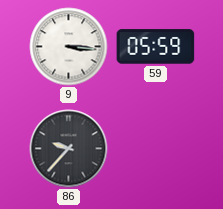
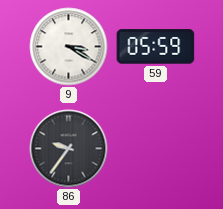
9: 3:16 -> 3:20 (69, 47)
86: 9:37 -> 9:36 (69, 149)
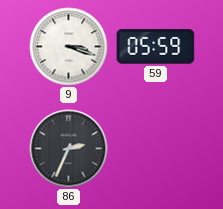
9: 3:20 -> 3:18 (69, 47)
86: 9:36 -> 2:34 (69, 149)
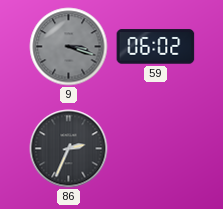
9 dial: white -> grey (69, 47)
59: 05:59 -> 06:02 (156, 47)
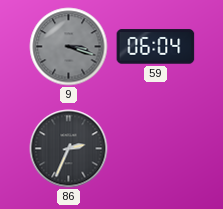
59: 06:02 -> 06:04 (156, 47)
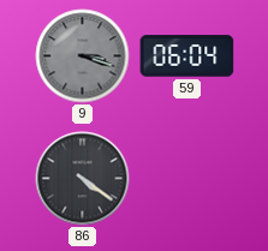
86: 2:34 -> 4:21 (83, 179)
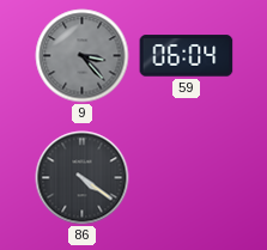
9: 3:18 -> 3:23 (83, 56)
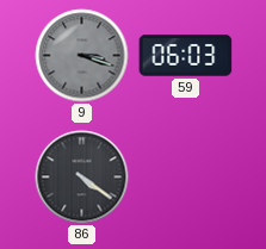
9: 3:23 -> 3:18 (82, 56)
59: 06:04 -> 06:03 (186, 56)
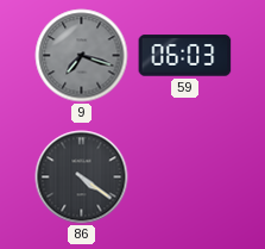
9: 3:18 -> 7:18 (82, 56)
